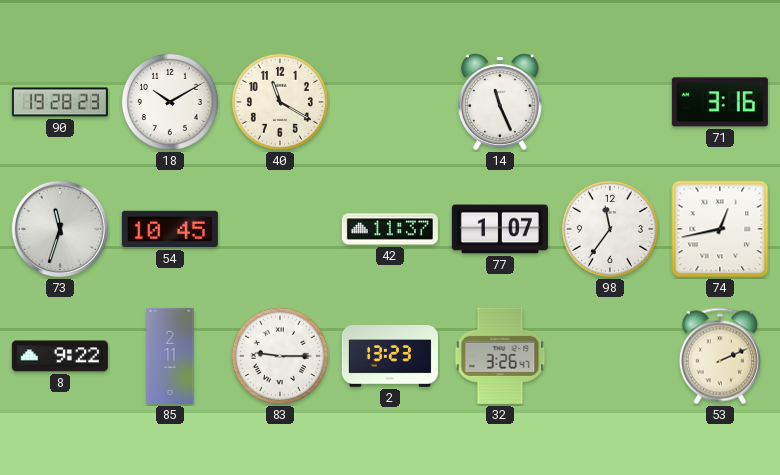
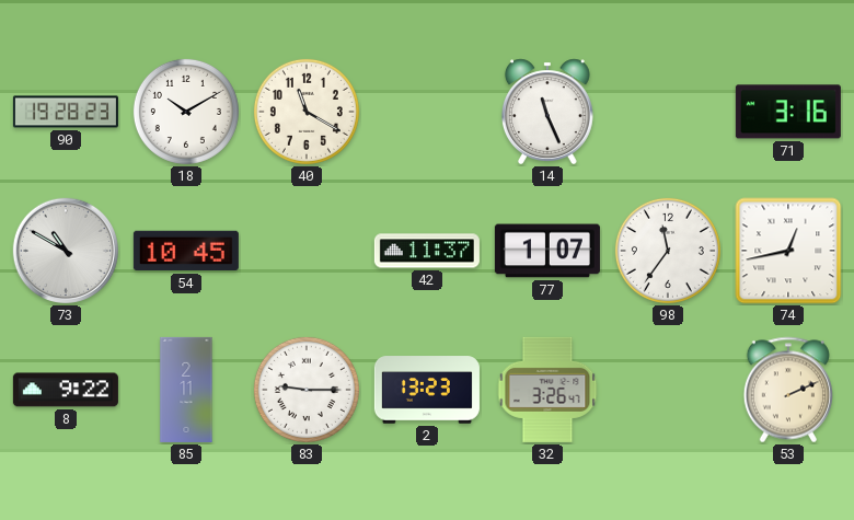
73: 11:33 -> 10:50 (66, 251)
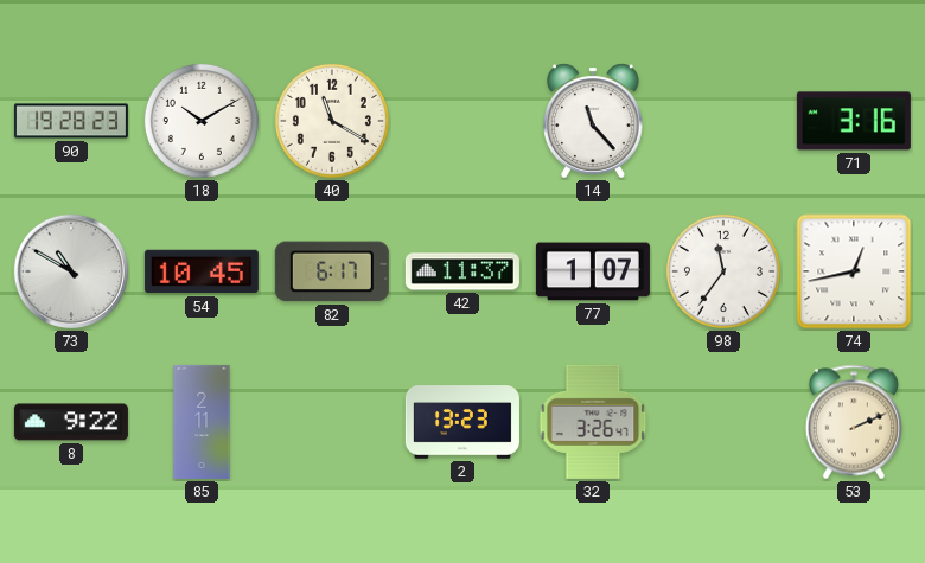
14: 11:26 -> 11:23 (593, 121)
82: none -> 6:17 (332, 271)
83: 9:15 -> none (307, 390)
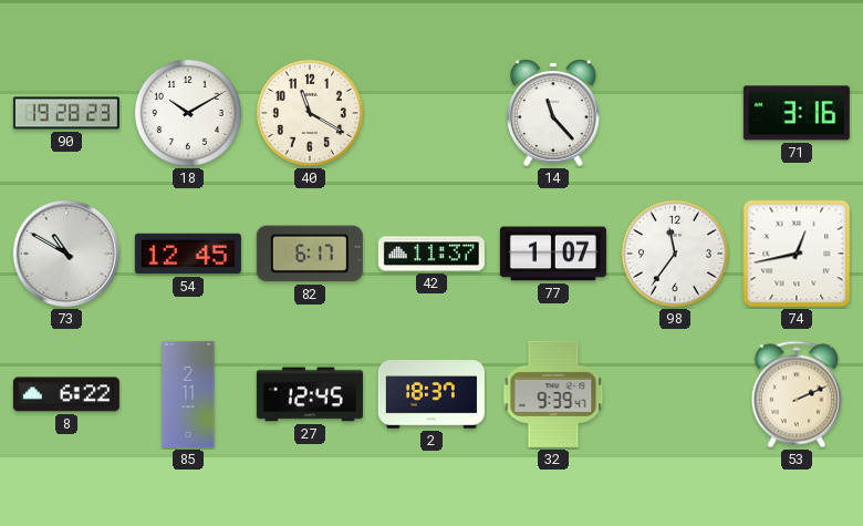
54: 10:45 -> 12:45 (188, 254)
8: 9:22 -> 6:22 (66, 394)
27: none -> 12:45 (310, 394)
2: 13:23 -> 18:37 (431, 394)
32: 3:26 -> 9:39 (553, 394)
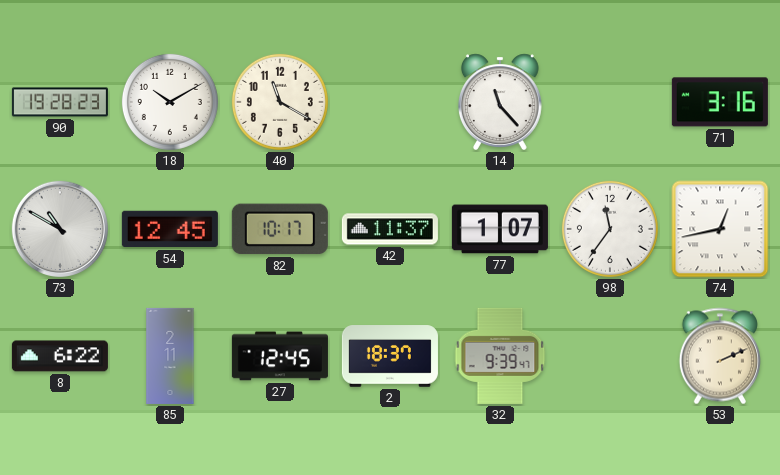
82: 6:17 -> 10:17 (280, 229)
